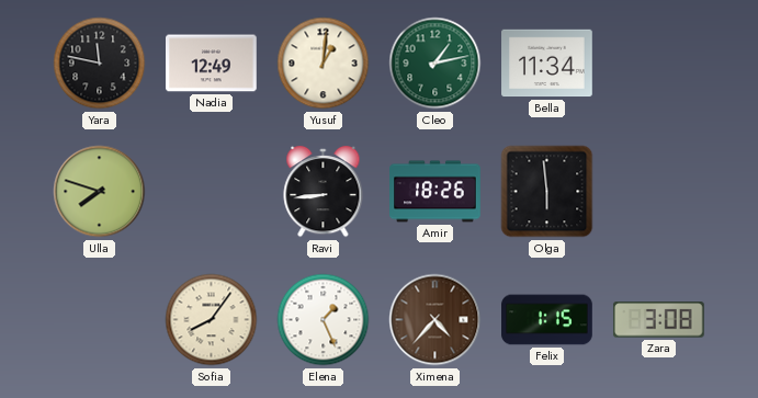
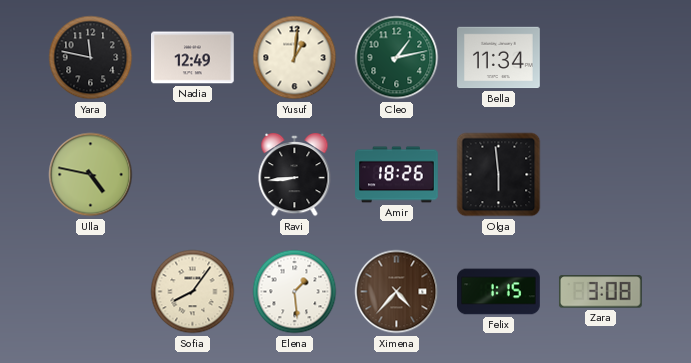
Ulla: 7:48 -> 4:47 (91, 175)
Elena: 1:26 -> 1:29 (295, 292)
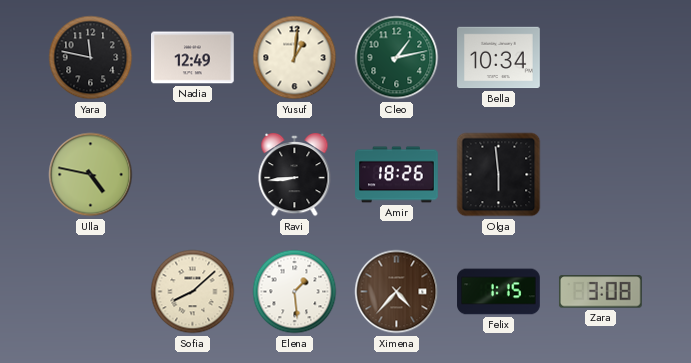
Bella: 11:34 -> 10:34 (499, 58)
Sofia: 8:06 -> 8:08 (193, 292)
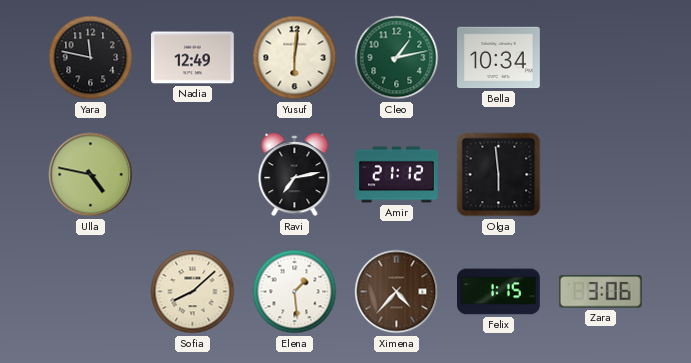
Yusuf: 1:01 -> 6:01 (295, 58)
Ravi: 8:44 -> 7:13 (295, 175)
Amir: 18:26 -> 21:12 (397, 175)
Zara: 3:08 -> 3:06 (600, 292)
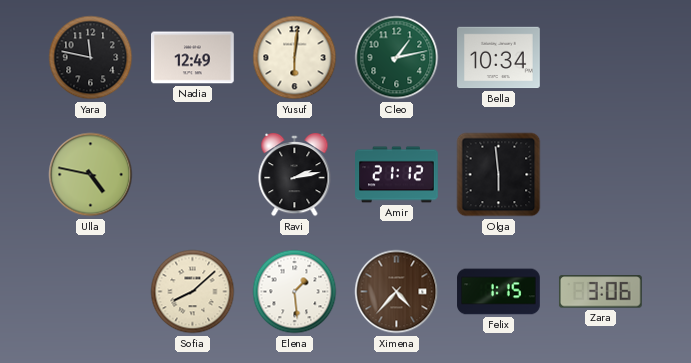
Ravi: 7:13 -> 2:13 (295, 175)
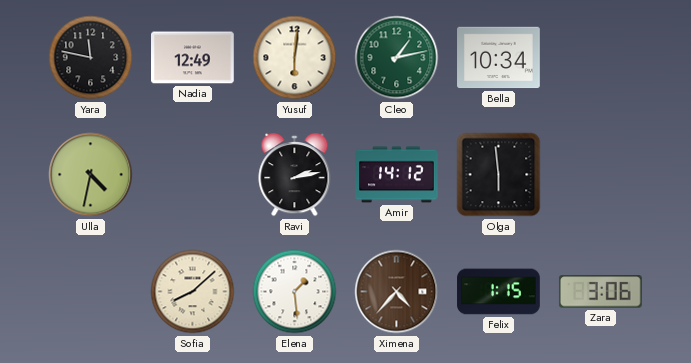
Ulla: 4:47 -> 4:32 (91, 175)
Amir: 21:12 -> 14:12 (397, 175)
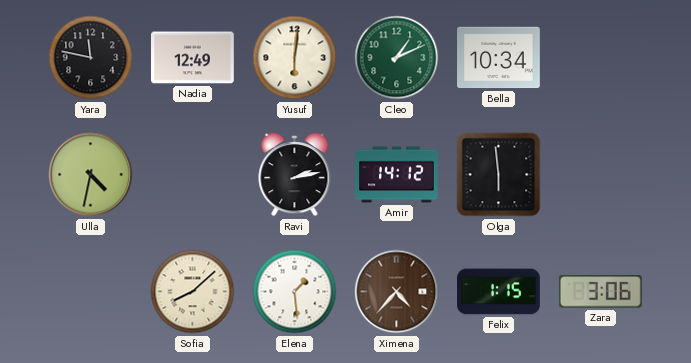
Cleo: 1:13 -> 1:11 (397, 58)
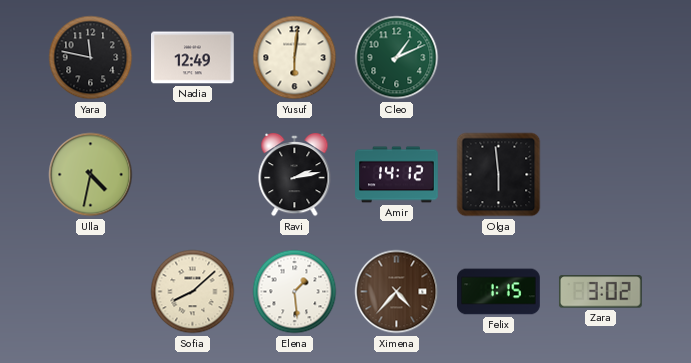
Bella: 10:34 -> none (499, 58)
Zara: 3:06 -> 3:02 (600, 292)
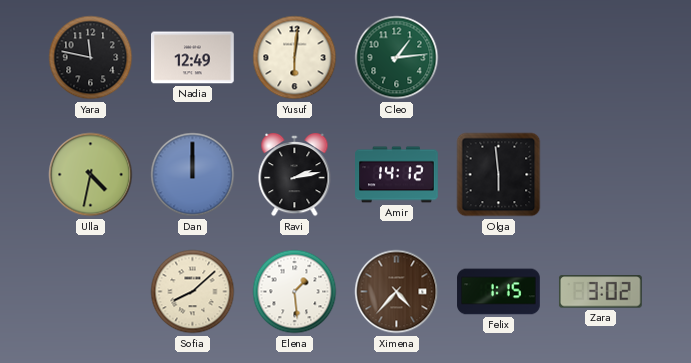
Cleo: 1:11 -> 1:14 (397, 58)
Dan: none -> 12:00 (193, 175)
